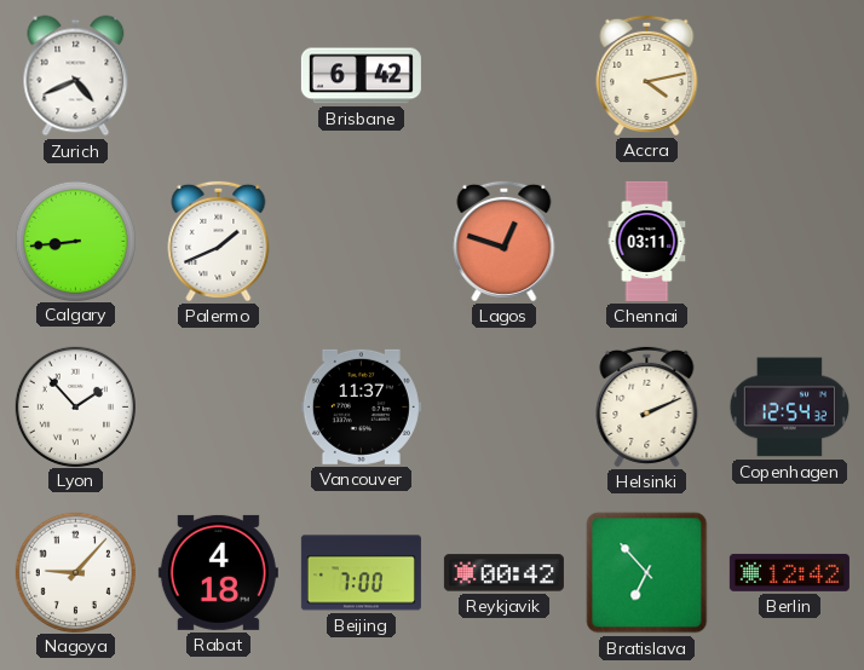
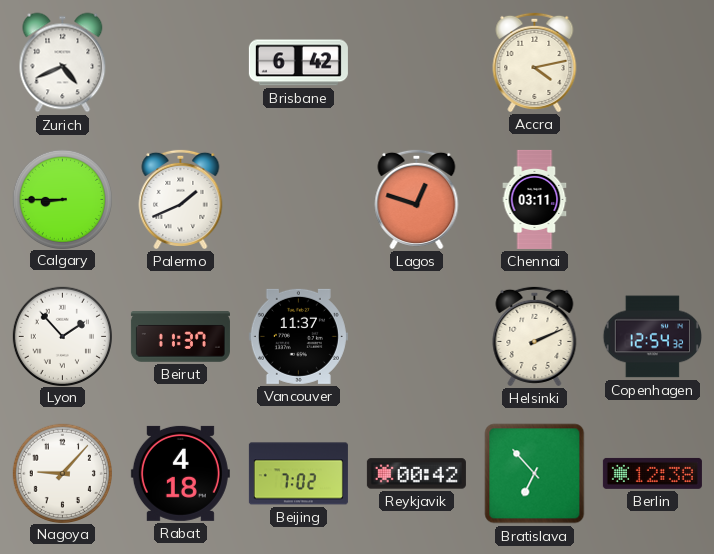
Calgary: 8:44 -> 8:45 (62, 199)
Beirut: none -> 11:37 (180, 337)
Beijing: 7:00 -> 7:02 (298, 474)
Berlin: 12:42 -> 12:38 (652, 473)
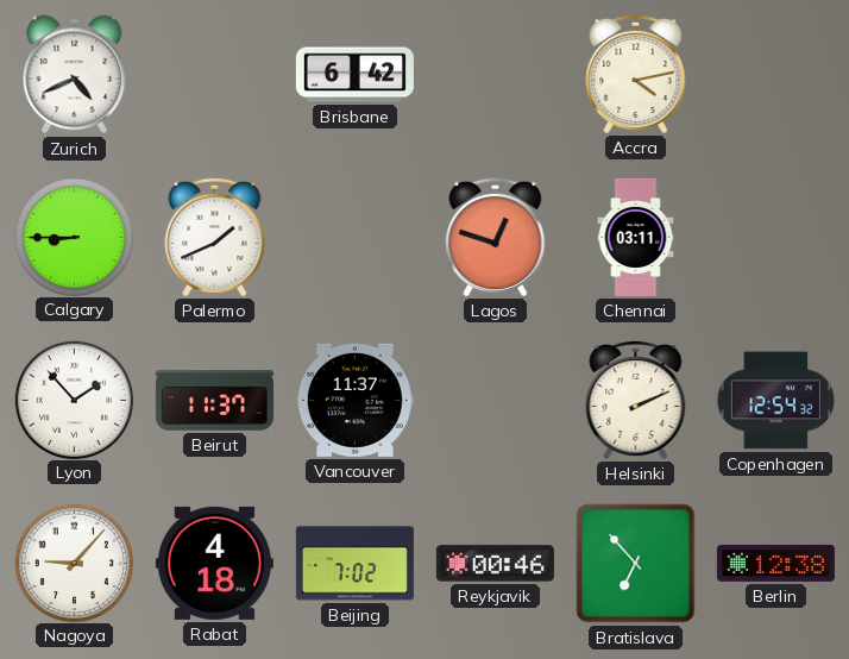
Reykjavik: 00:42 -> 00:46 (495, 564)
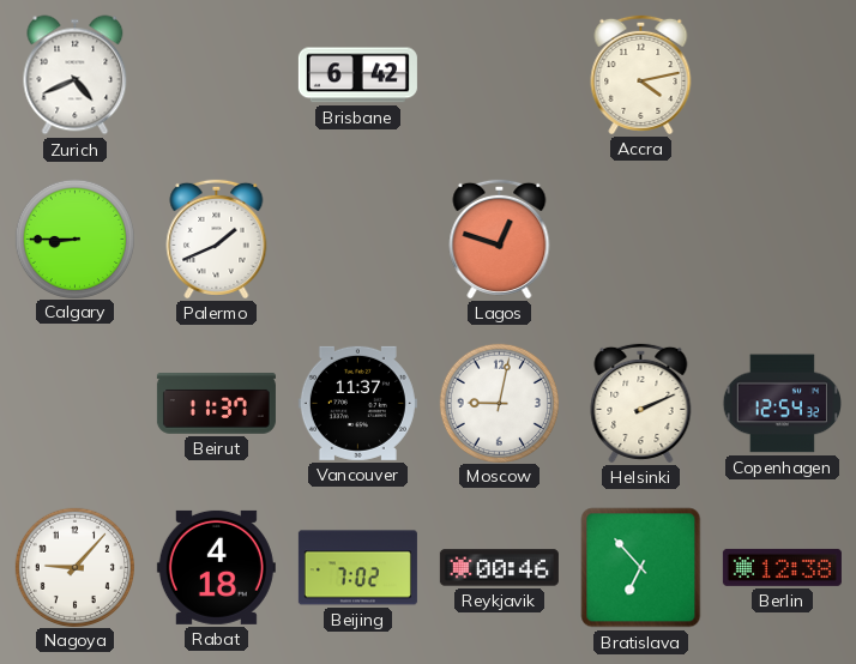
Chennai: 03:11 -> none (636, 237)
Lyon: 1:53 -> none (74, 400)
Moscow: none -> 9:02 (499, 403)
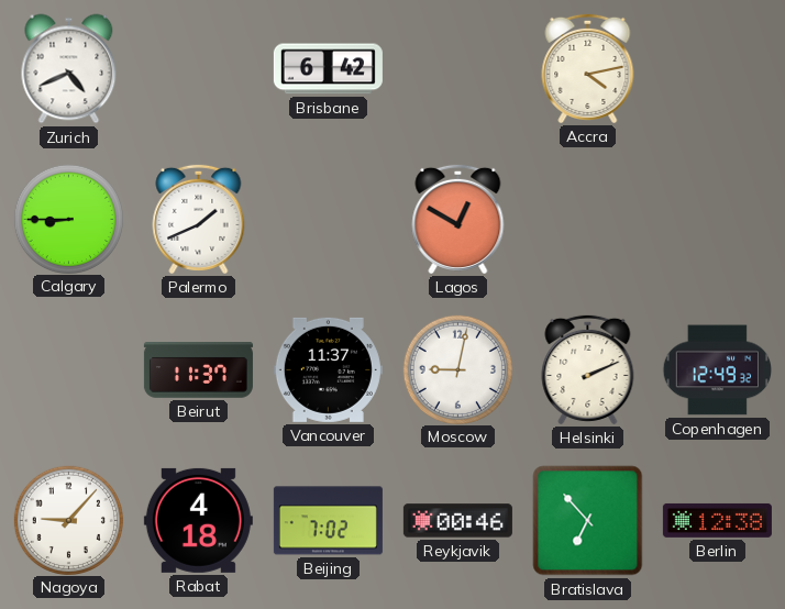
Lagos: 12:48 -> 12:50 (458, 219)
Copenhagen: 12:54 -> 12:49 (717, 370)
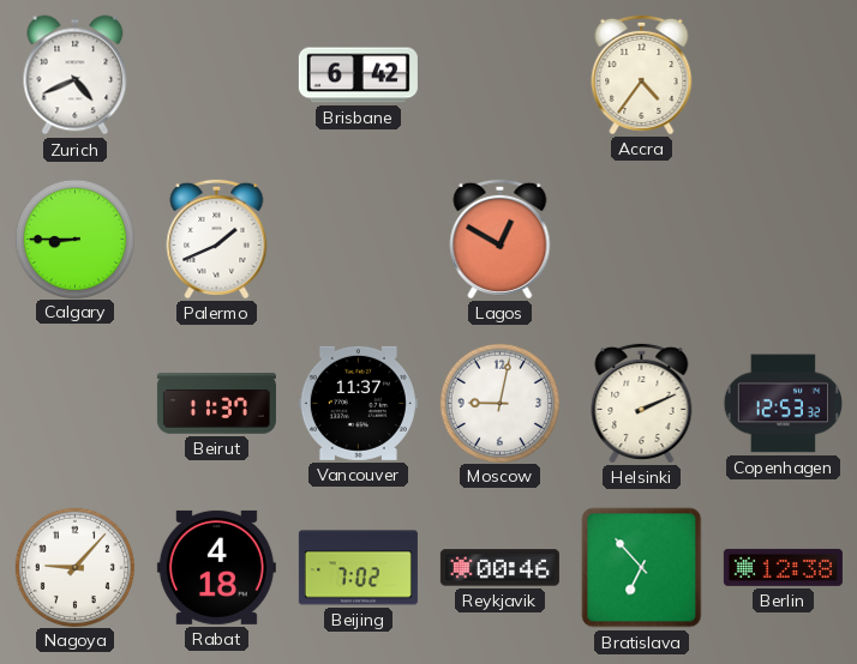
Accra: 4:13 -> 4:36 (642, 74)
Copenhagen: 12:49 -> 12:53 (783, 404)
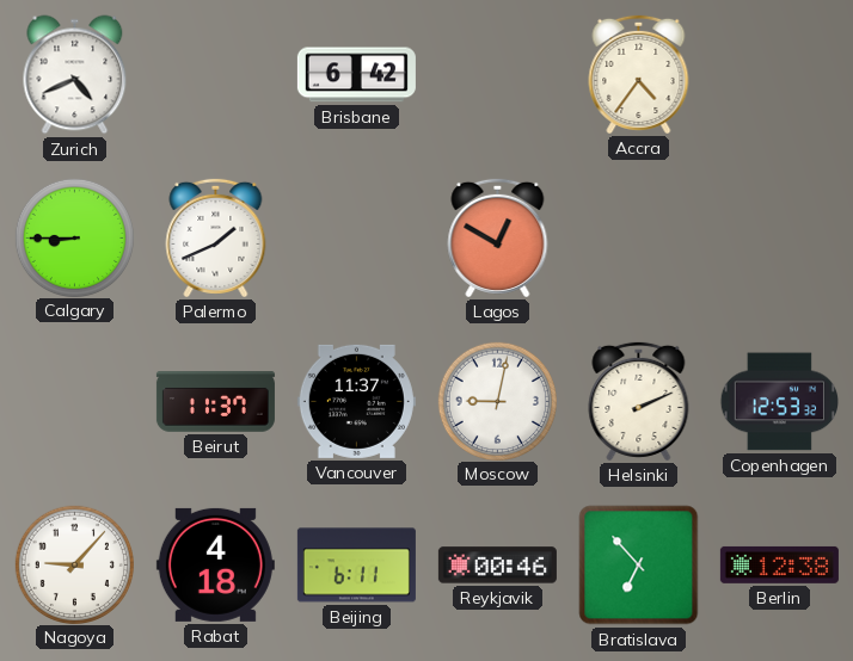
Beijing: 7:02 -> 6:11 (356, 566)
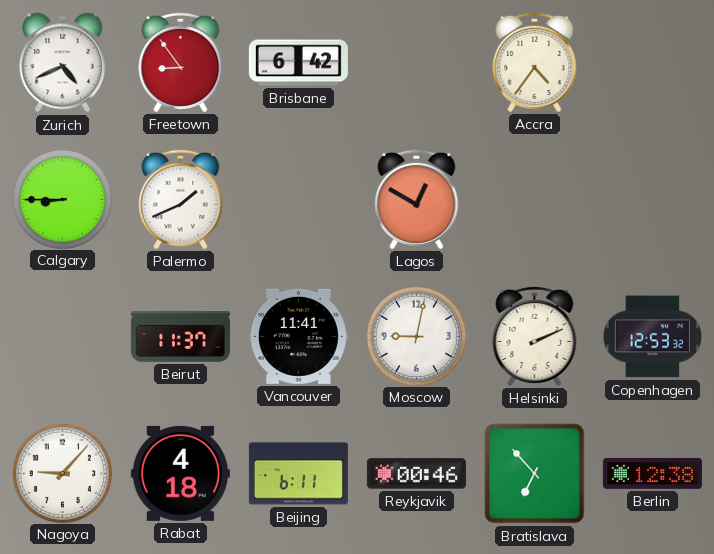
Freetown: none -> 8:54 (181, 62)
Vancouver: 11:37 -> 11:41 (298, 336)
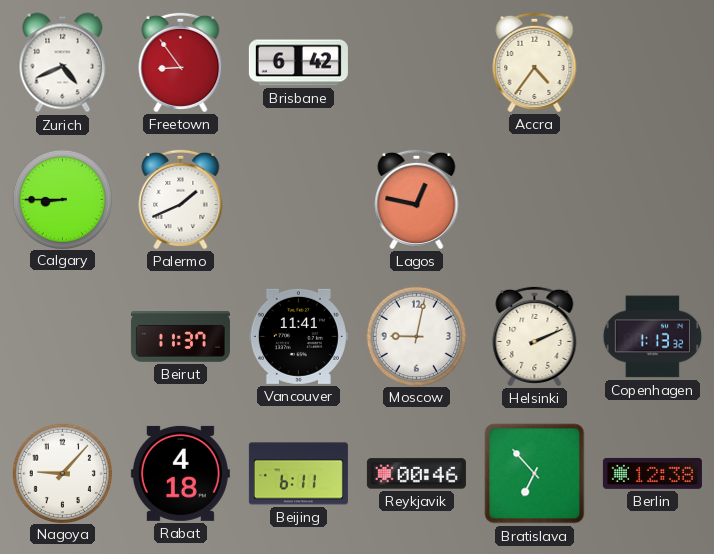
Lagos: 12:50 -> 12:47 (417, 199)
Copenhagen: 12:53 -> 1:13 (652, 337)
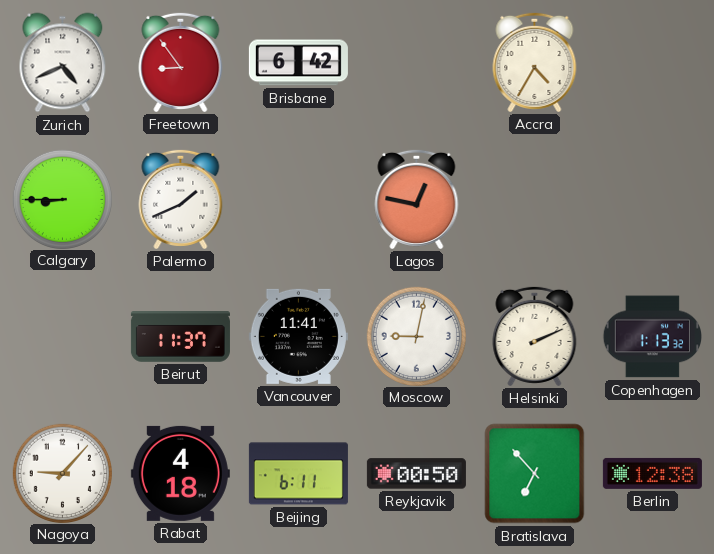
Accra: 4:36 -> 4:35 (535, 62)
Reykjavik: 00:46 -> 00:50 (416, 474)
